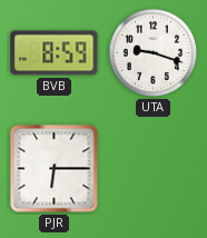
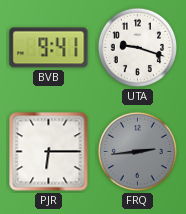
BVB: 8:59 -> 9:41 (49, 48)
FRQ: none -> 2:44 (137, 151)
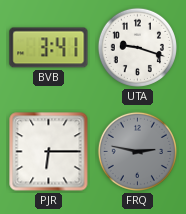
BVB: 9:41 -> 3:41 (49, 48)
FRQ: 2:44 -> 2:47 (137, 151)
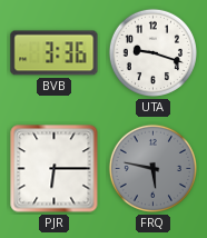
BVB: 3:41 -> 3:36 (55, 53)
FRQ: 2:47 -> 5:47 (152, 168)
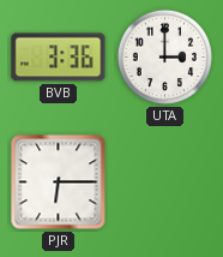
UTA: 9:18 -> 3:00 (164, 56)
FRQ: 5:47 -> none (152, 168)
